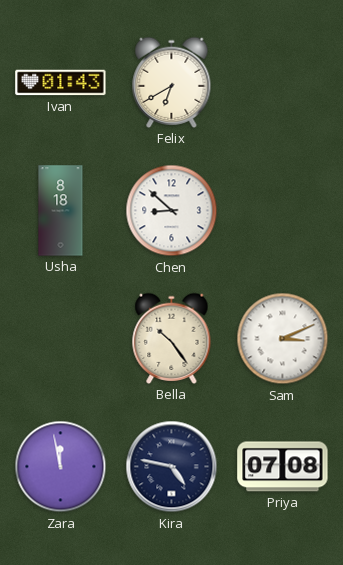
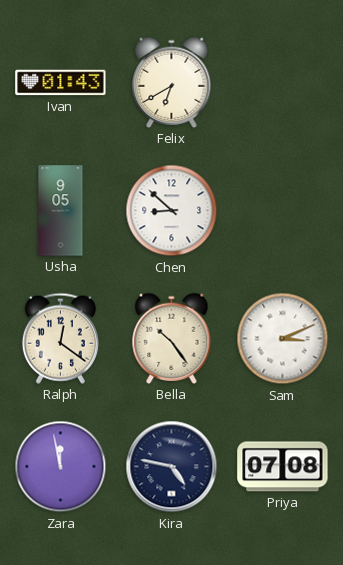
Usha: 8:18 -> 9:05 (61, 211)
Ralph: none -> 12:21 (60, 338)
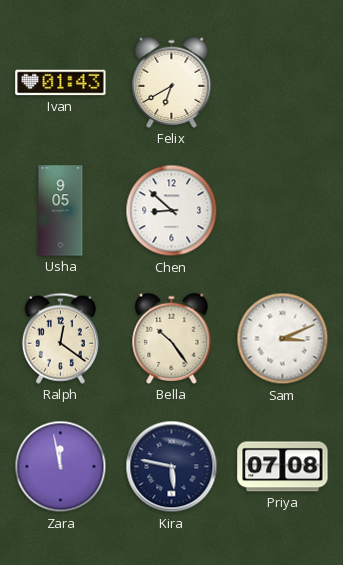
Kira: 4:47 -> 5:47 (172, 467)
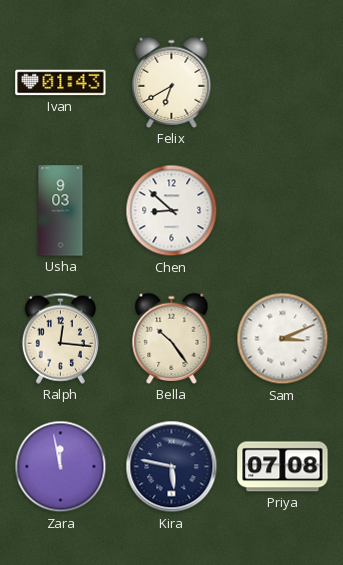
Usha: 9:05 -> 9:03 (61, 211)
Ralph: 12:21 -> 12:16 (60, 338)
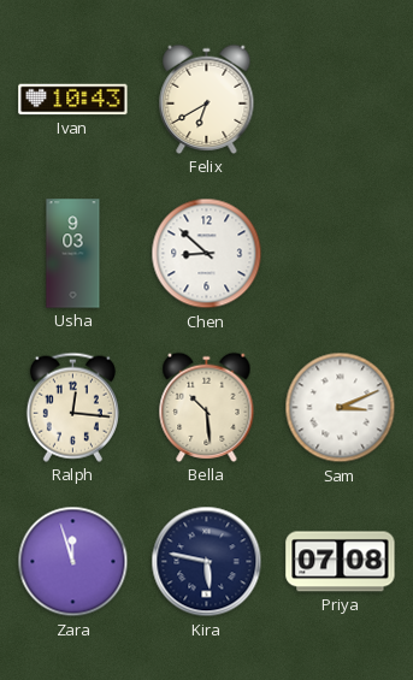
Ivan: 01:43 -> 10:43 (73, 100)
Bella: 10:24 -> 10:29 (207, 407)
Zara: 11:58 -> 11:57 (73, 562)
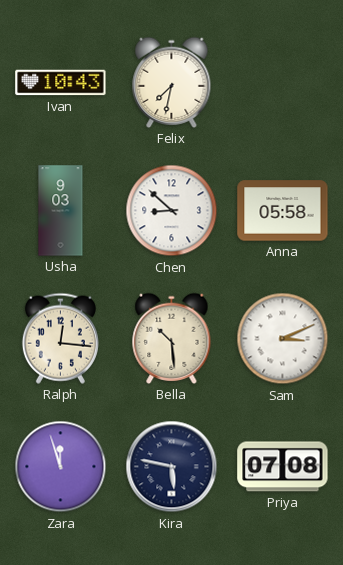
Felix: 6:40 -> 7:32 (172, 82)
Anna: none -> 05:58 (283, 211)
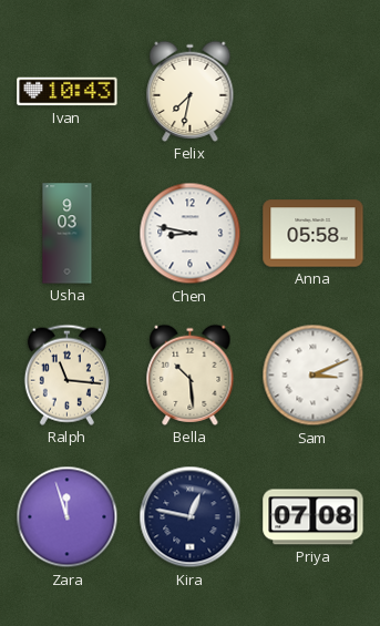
Chen: 8:52 -> 8:47 (191, 234)
Ralph: 12:16 -> 11:16 (66, 374)
Kira: 5:47 -> 12:47 (191, 517)
